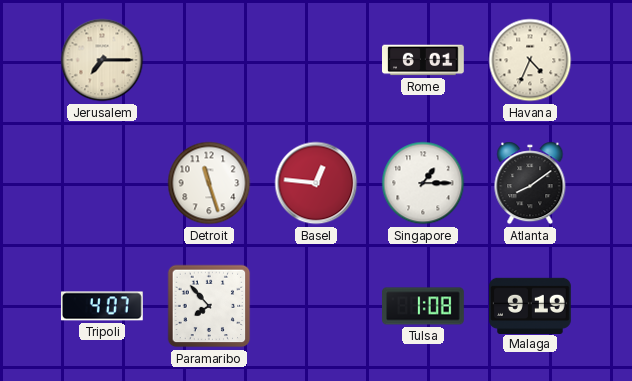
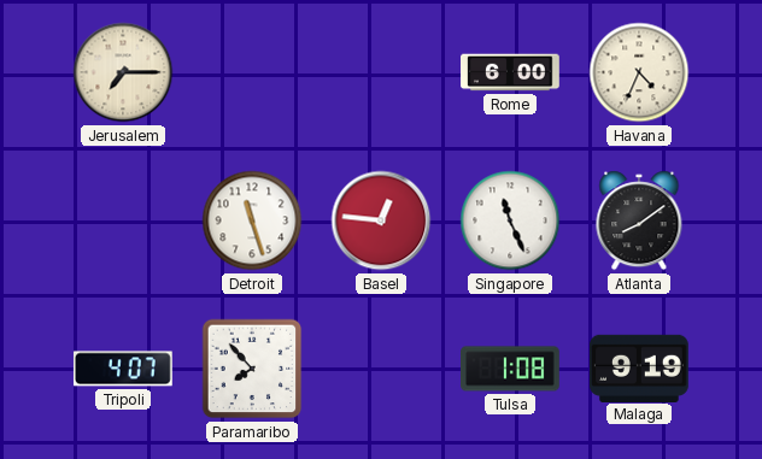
Rome: 6:01 -> 6:00 (511, 72)
Singapore: 1:15 -> 11:26 (510, 220)
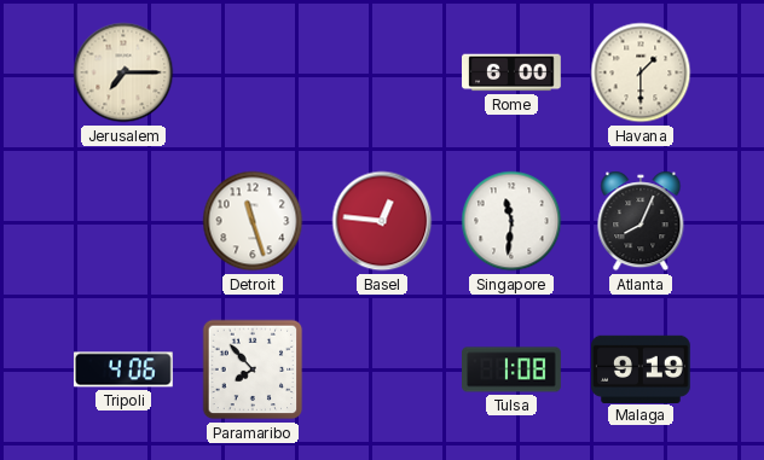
Havana: 4:34 -> 1:30 (641, 72)
Singapore: 11:26 -> 11:31 (511, 221)
Atlanta: 8:09 -> 8:04 (641, 221)
Tripoli: 4:07 -> 4:06 (123, 369)
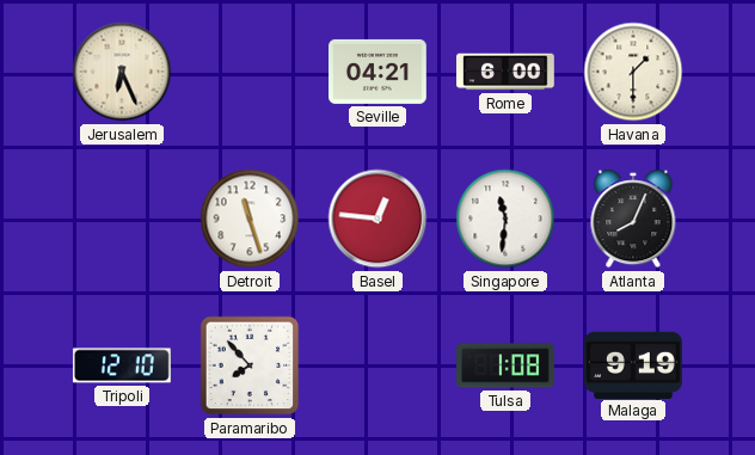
Jerusalem: 7:15 -> 6:26 (122, 72)
Seville: none -> 04:21 (379, 72)
Tripoli: 4:06 -> 12:10 (122, 365)
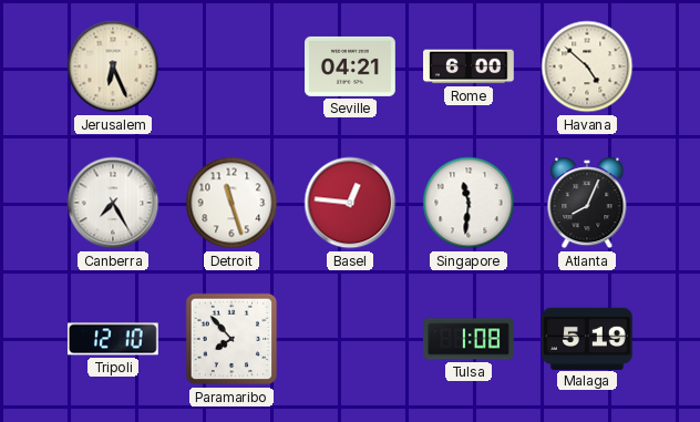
Havana: 1:30 -> 4:52 (587, 66)
Canberra: none -> 7:25 (113, 203)
Malaga: 9:19 -> 5:19 (588, 338)
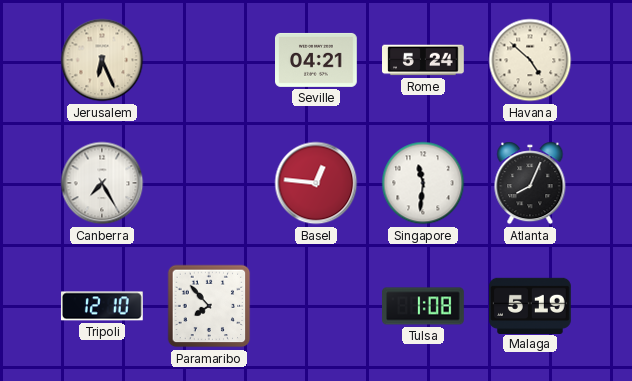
Rome: 6:00 -> 5:24 (424, 60)
Detroit: 11:27 -> none (231, 203)
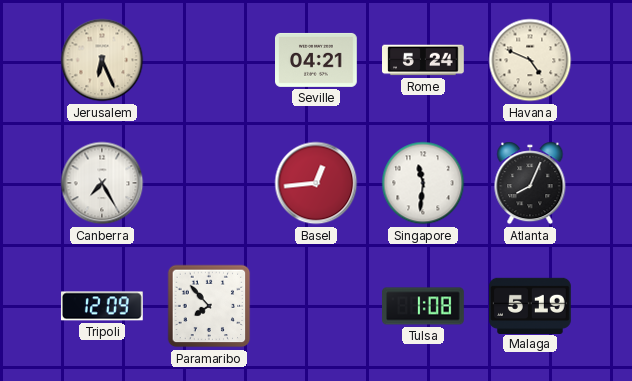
Havana: 4:52 -> 4:49 (530, 60)
Basel: 12:46 -> 12:44 (316, 183)
Tripoli: 12:10 -> 12:09 (102, 306)
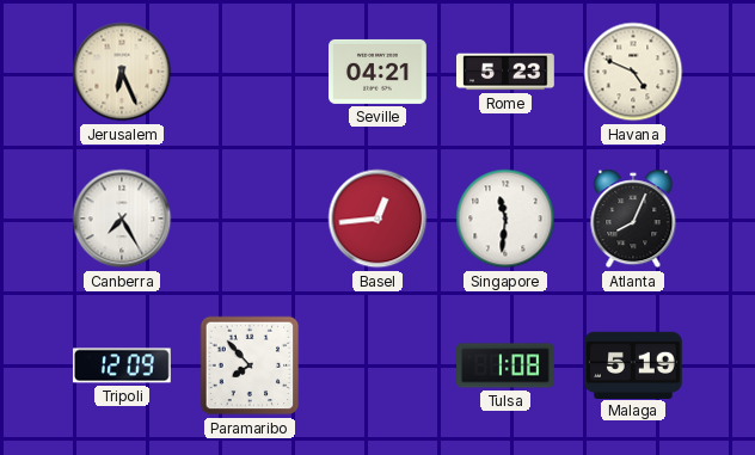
Rome: 5:24 -> 5:23 (507, 72)
